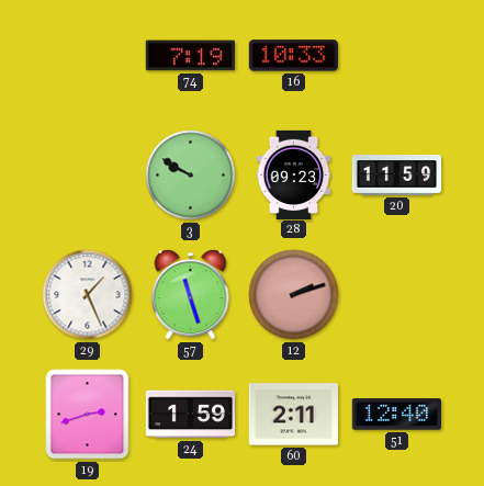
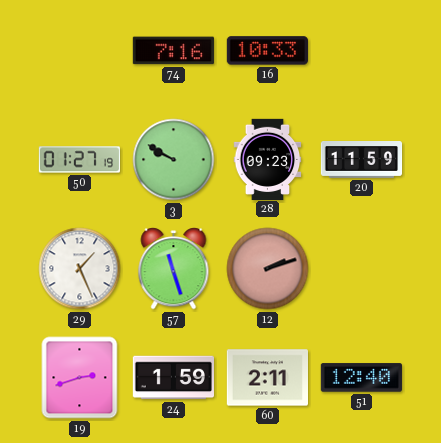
74: 7:19 -> 7:16 (173, 51)
50: none -> 01:27 (79, 160)
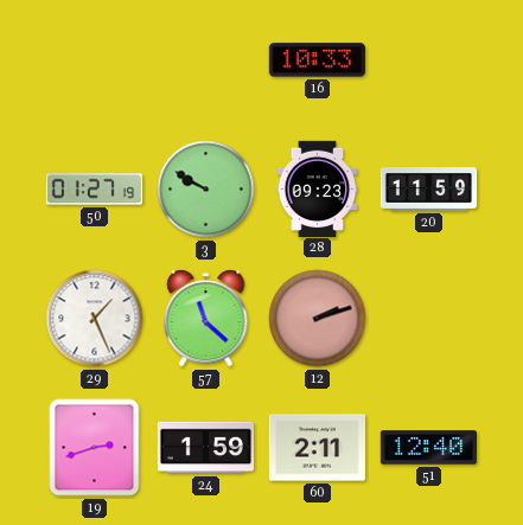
74: 7:16 -> none (173, 51)
57: 11:27 -> 11:22 (206, 319)
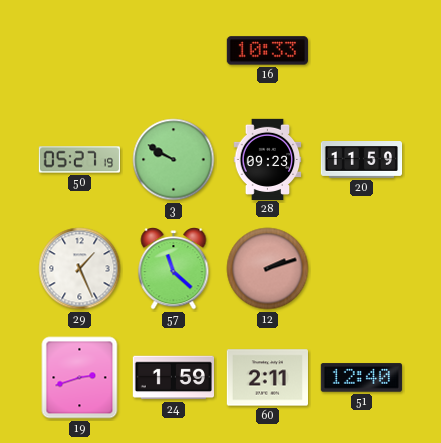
50: 01:27 -> 05:27 (79, 160)
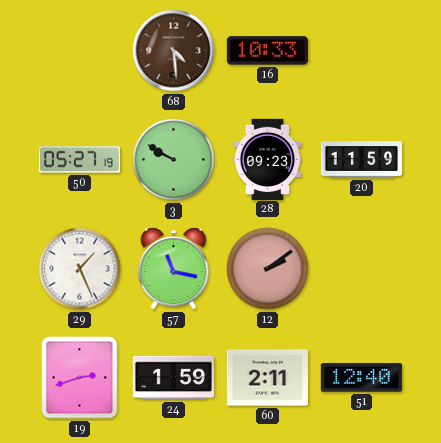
68: none -> 4:29 (174, 51)
57: 11:22 -> 11:17 (174, 269)
12: 2:12 -> 2:09 (268, 269)
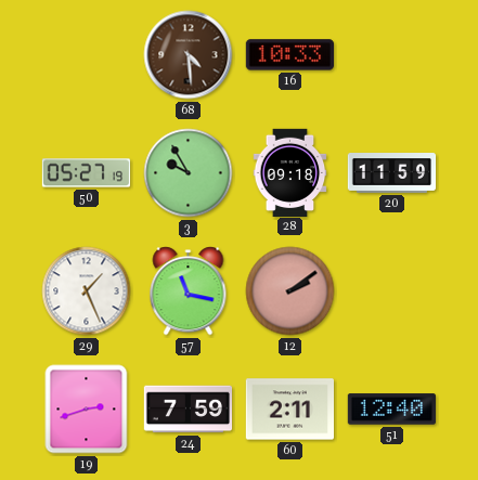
3: 9:50 -> 9:55 (189, 173)
28: 09:23 -> 09:18 (290, 172)
24: 1:59 -> 7:59 (188, 410)
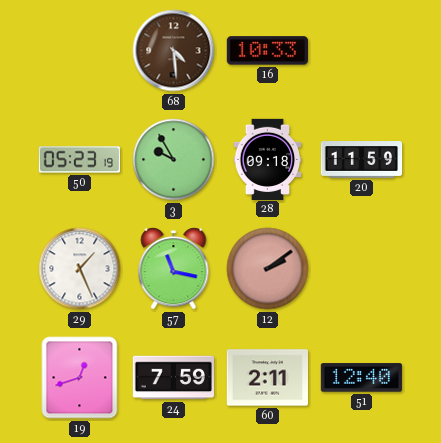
50: 05:27 -> 05:23 (79, 160)
19: 2:42 -> 12:42 (80, 378)
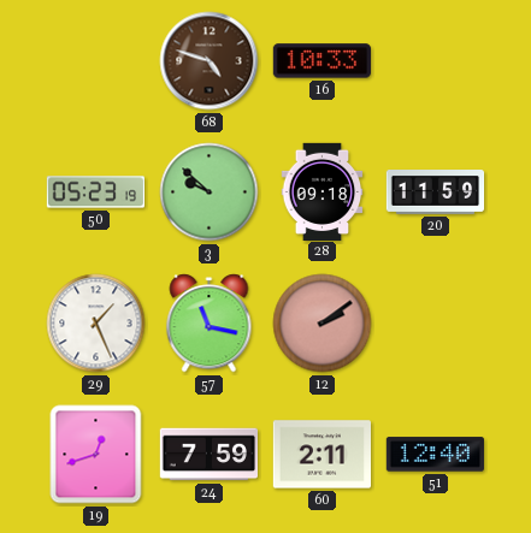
68: 4:29 -> 4:48 (210, 61)
3: 9:55 -> 9:52 (210, 193)
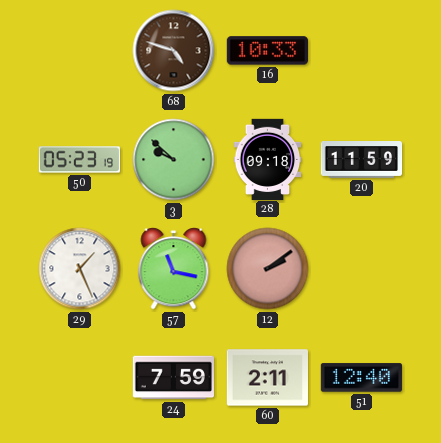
19: 12:42 -> none (96, 455)
